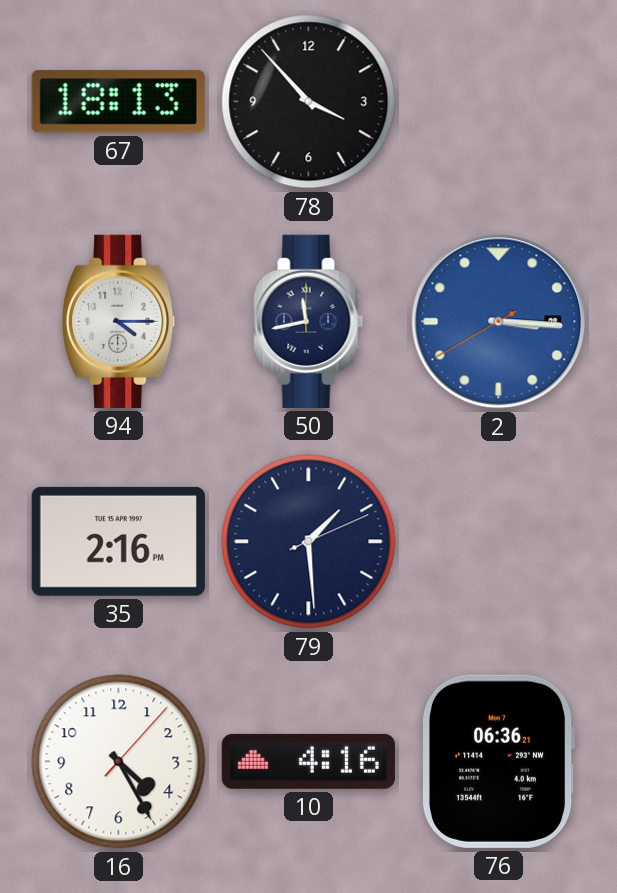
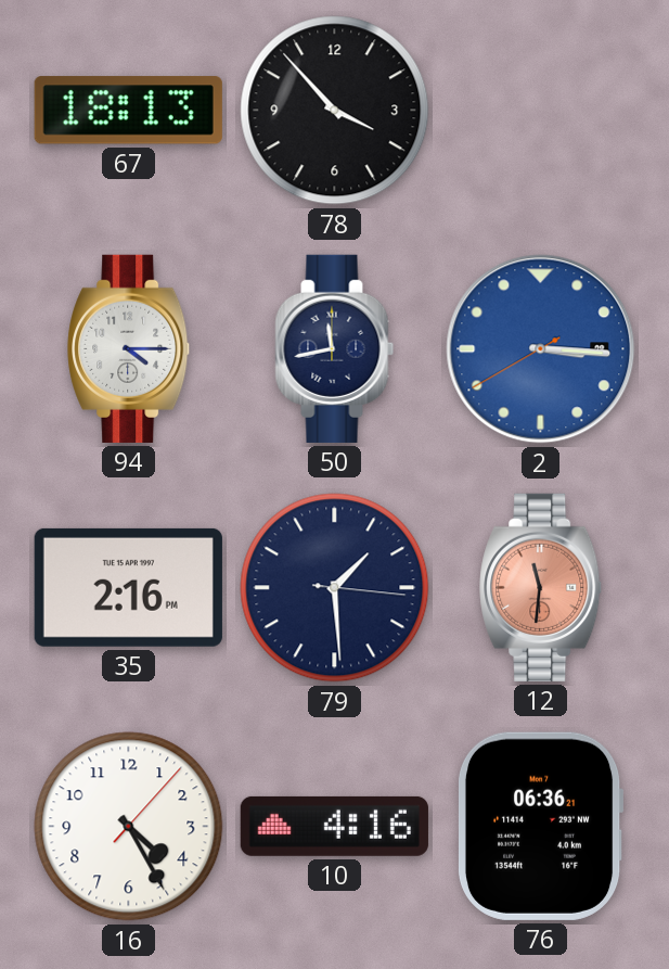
79: 1:29:11 -> 1:29:16 (335, 588)
12: none -> 11:31 (541, 587)
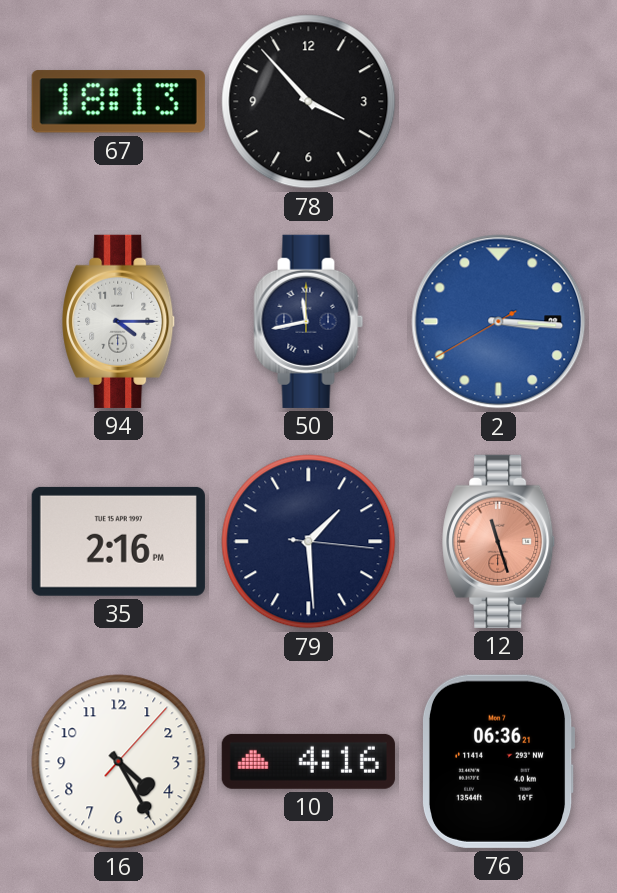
12: 11:31 -> 11:27 (499, 541)
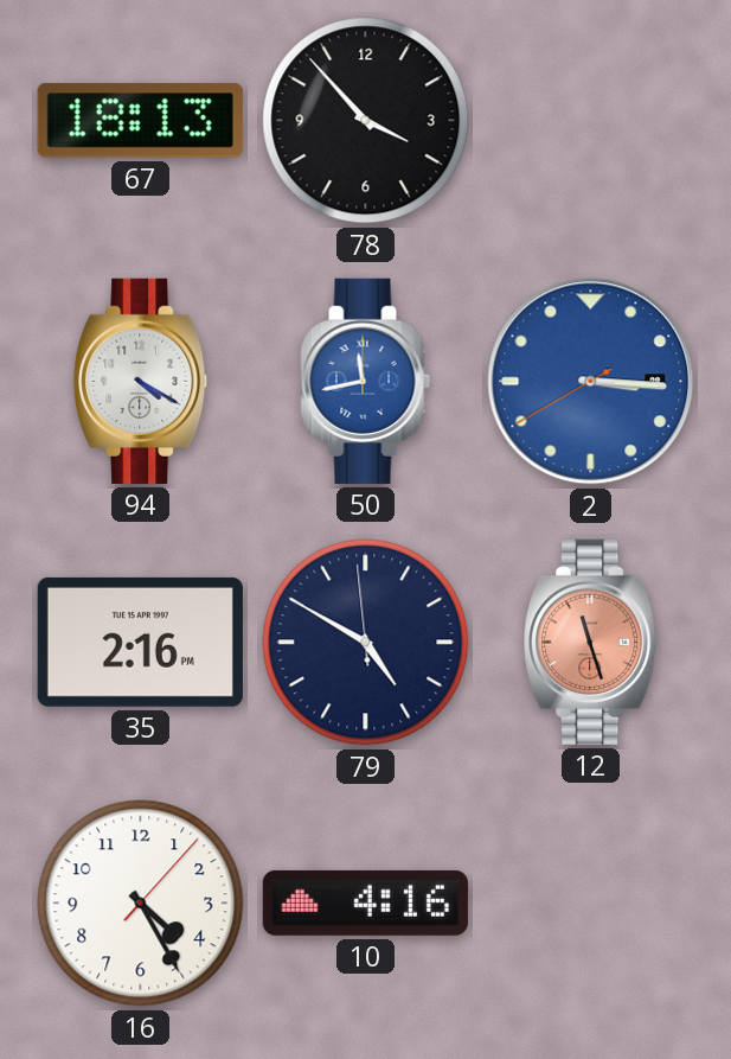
94: 4:15 -> 4:20 (141, 381)
50 dial: navy -> blue (366, 381)
79: 1:29 -> 4:49 (366, 643)
76: 06:36 -> none (498, 761)
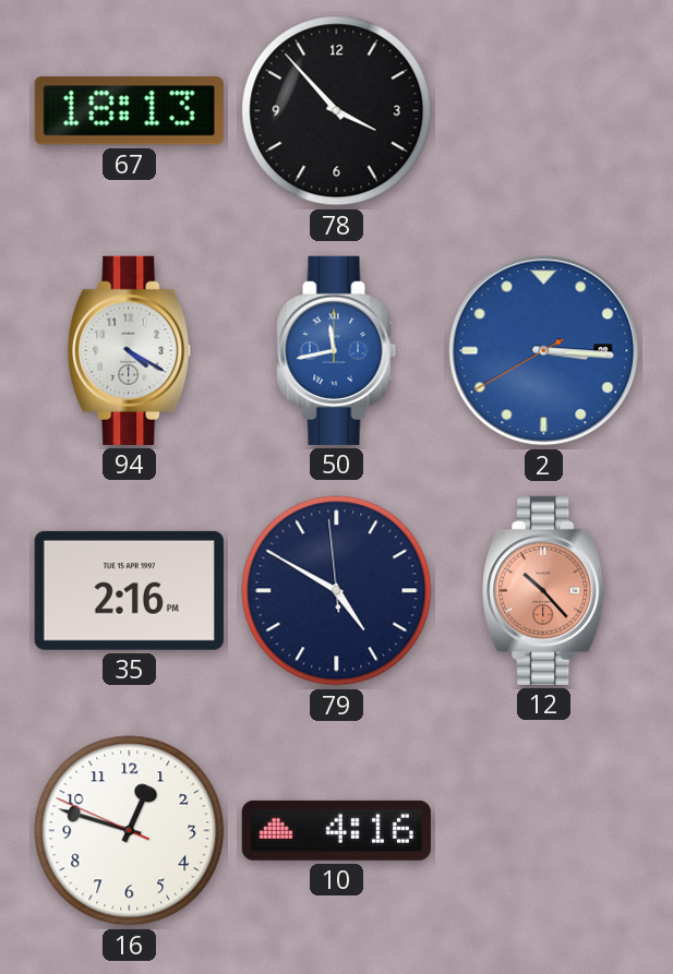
12: 11:27 -> 10:23 (544, 590)
16: 4:25 -> 12:47 (130, 831)
